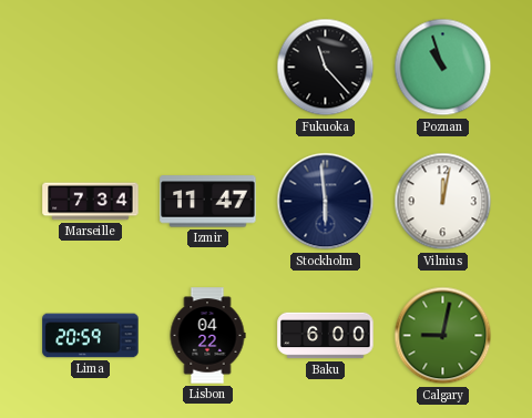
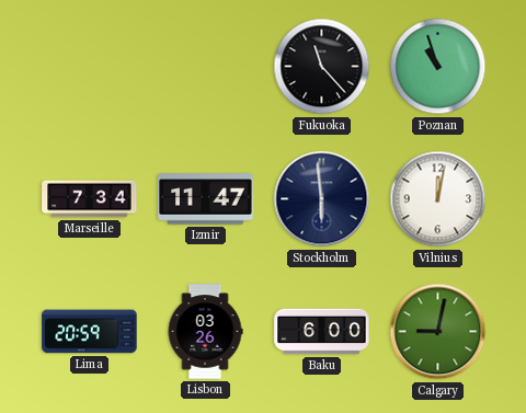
Lisbon: 04:22 -> 03:26 (205, 332)
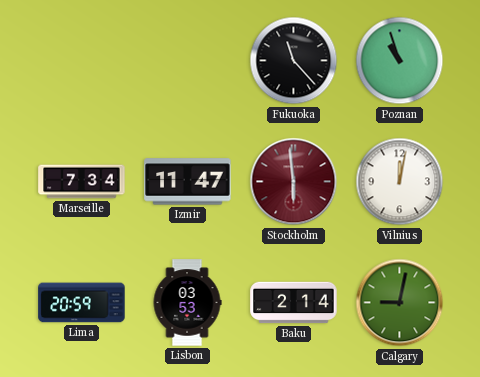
Stockholm dial: navy -> burgundy (294, 182)
Lisbon: 03:26 -> 03:53 (187, 303)
Baku: 6:00 -> 2:14 (294, 303)
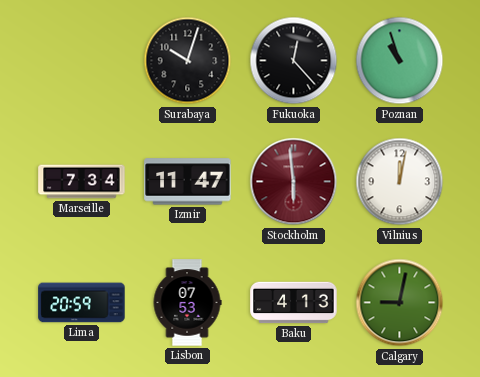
Surabaya: none -> 10:03 (188, 61)
Fukuoka: 11:23 -> 12:23 (294, 61)
Lisbon: 03:53 -> 07:53 (187, 303)
Baku: 2:14 -> 4:13 (294, 303)
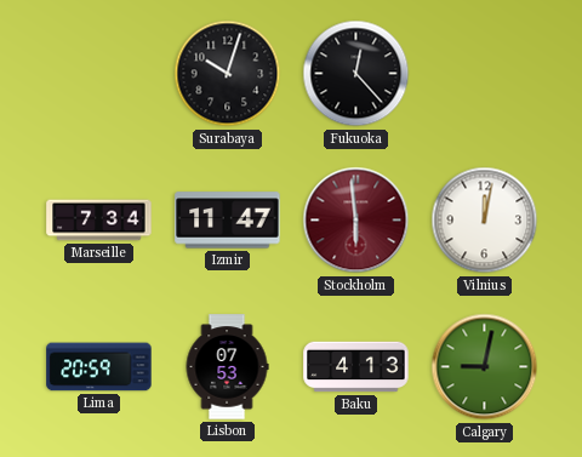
Poznan: 10:57 -> none (400, 61)
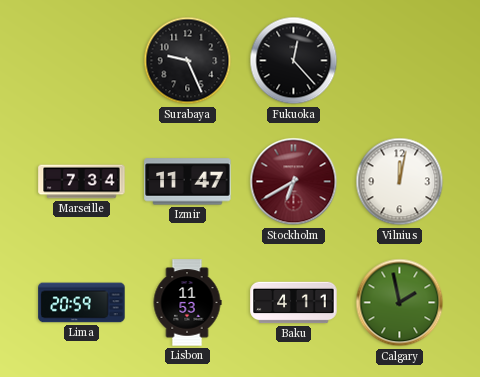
Surabaya: 10:03 -> 9:26 (188, 61)
Stockholm: 5:59 -> 6:40 (294, 182)
Lisbon: 07:53 -> 11:53 (187, 303)
Baku: 4:13 -> 4:11 (294, 303)
Calgary: 9:02 -> 1:58 (400, 303)
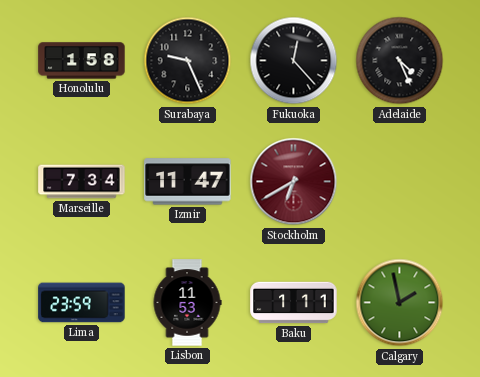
Honolulu: none -> 1:58 (82, 61)
Adelaide: none -> 4:26 (400, 61)
Vilnius: 12:02 -> none (400, 182)
Lima: 20:59 -> 23:59 (82, 303)
Baku: 4:11 -> 1:11 (294, 303)
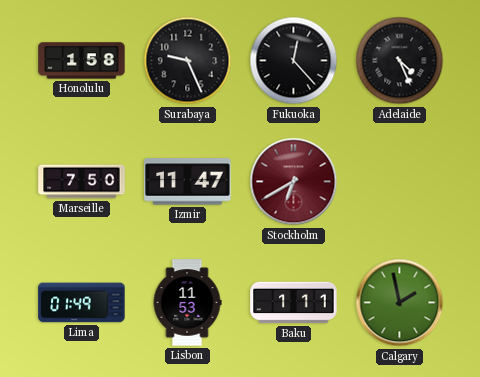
Marseille: 7:34 -> 7:50 (82, 182)
Lima: 23:59 -> 01:49 (82, 303)
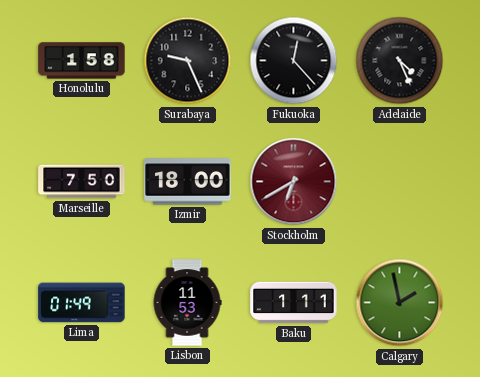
Izmir: 11:47 -> 18:00 (188, 182)
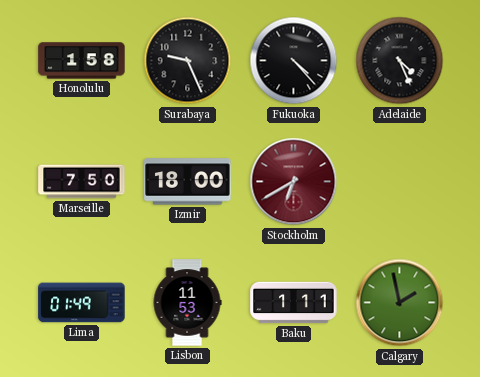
Fukuoka: 12:23 -> 4:23 (294, 61)
